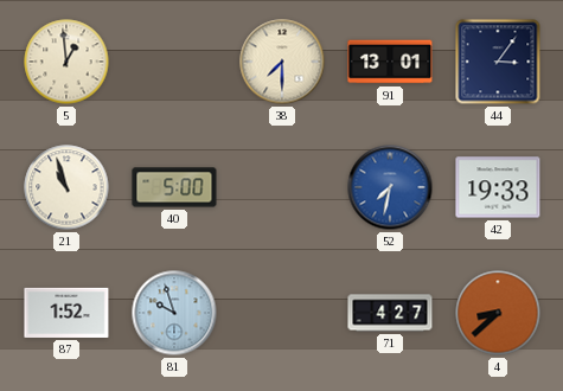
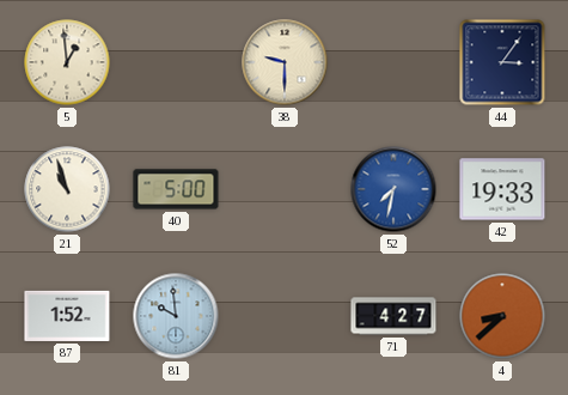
38: 7:30 -> 9:30 (285, 62)
91: 13:01 -> none (390, 62)
81: 9:57 -> 9:59 (176, 316)
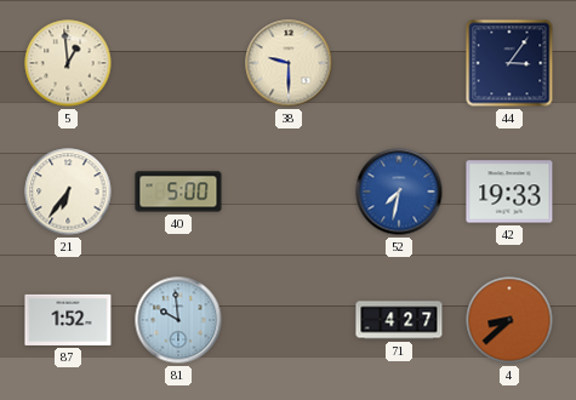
21: 10:57 -> 6:36 (68, 192)
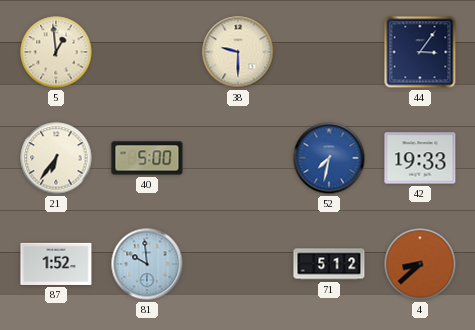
71: 4:27 -> 5:12 (329, 264)
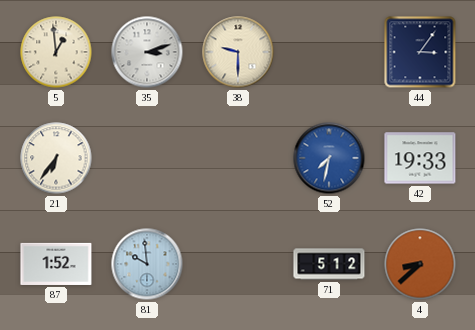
35: none -> 3:12 (147, 52)
40: 5:00 -> none (147, 158)
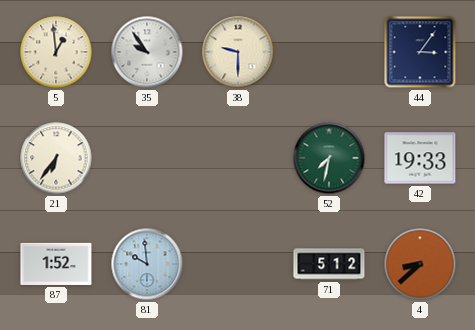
35: 3:12 -> 9:54 (147, 52)
52 dial: blue -> green (329, 158)
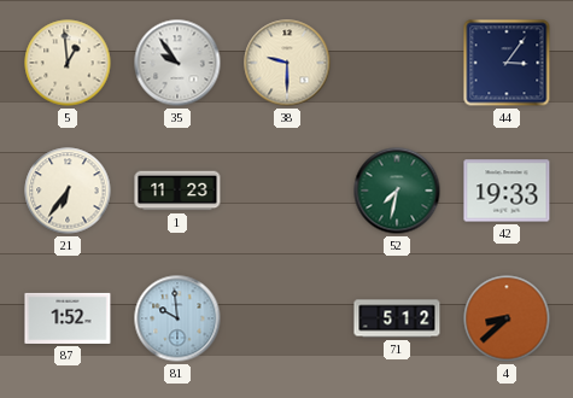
1: none -> 11:23 (177, 191)
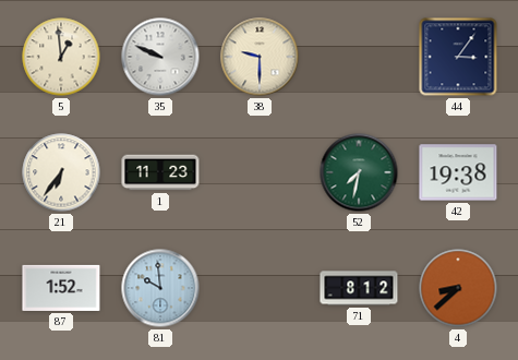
35: 9:54 -> 9:49 (160, 57)
42: 19:33 -> 19:38 (458, 172)
71: 5:12 -> 8:12 (359, 288)
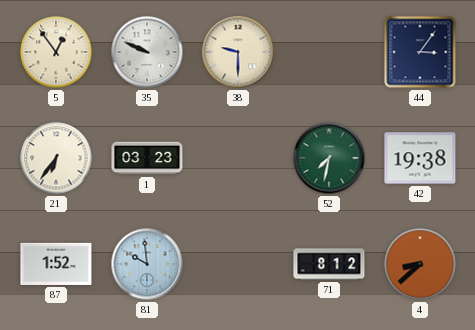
5: 12:59 -> 12:54 (56, 52)
1: 11:23 -> 03:23 (147, 158)
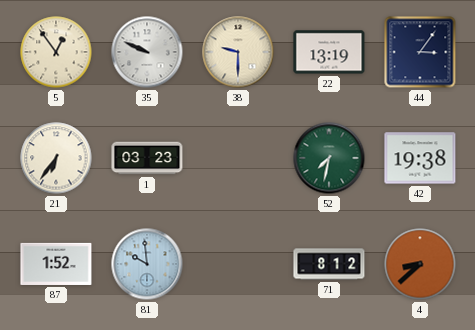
22: none -> 13:19 (329, 52)
